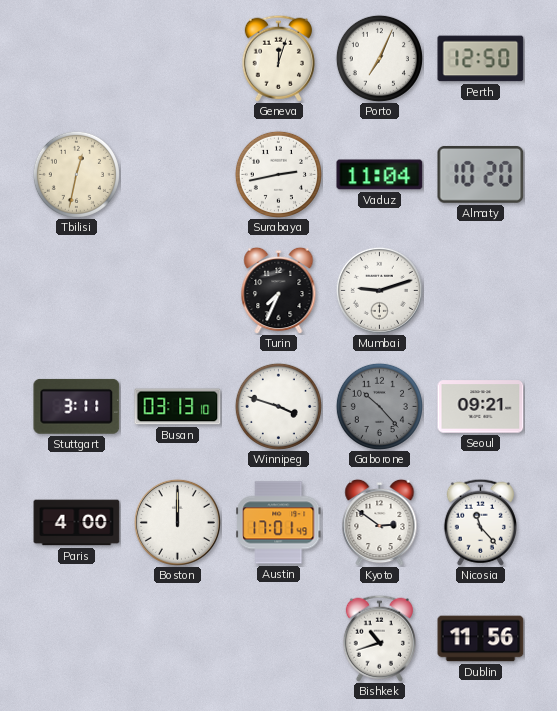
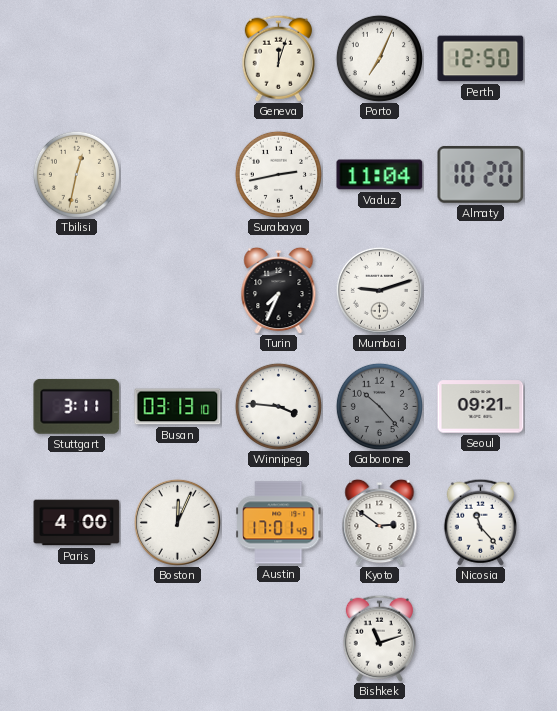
Winnipeg: 3:48 -> 3:46 (278, 406)
Boston: 12:00 -> 12:04 (177, 522)
Bishkek: 10:42 -> 11:12 (379, 638)
Dublin: 11:56 -> none (481, 639)
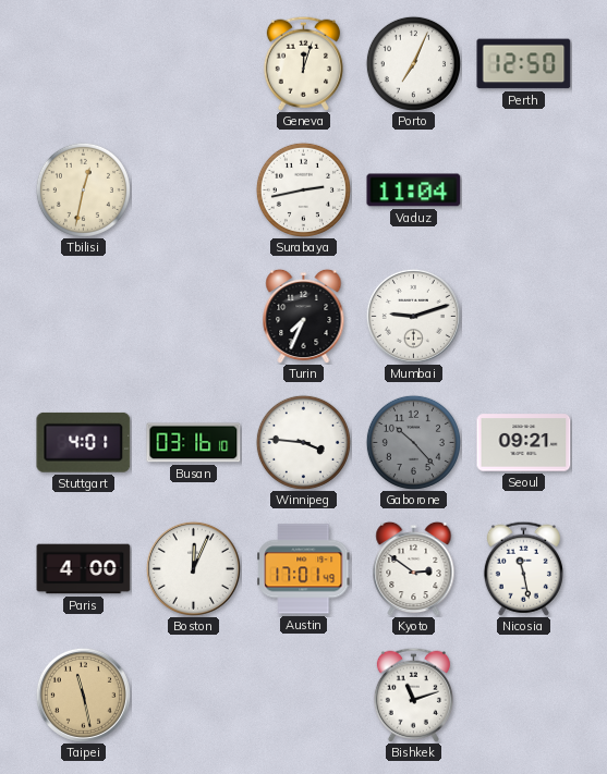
Almaty: 10:20 -> none (481, 174)
Stuttgart: 3:11 -> 4:01 (84, 442)
Busan: 03:13 -> 03:16 (194, 443)
Nicosia: 11:23 -> 11:28 (523, 568)
Taipei: none -> 11:28 (83, 695)
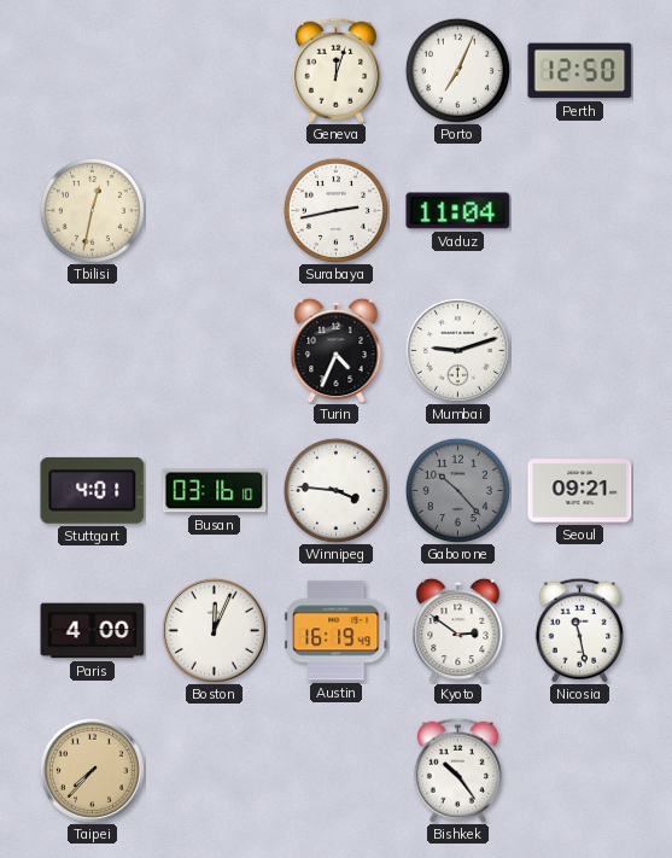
Turin: 7:34 -> 4:34 (337, 350)
Austin: 17:01 -> 16:19 (337, 631)
Taipei: 11:28 -> 7:37 (92, 770)
Bishkek: 11:12 -> 10:24 (457, 770)
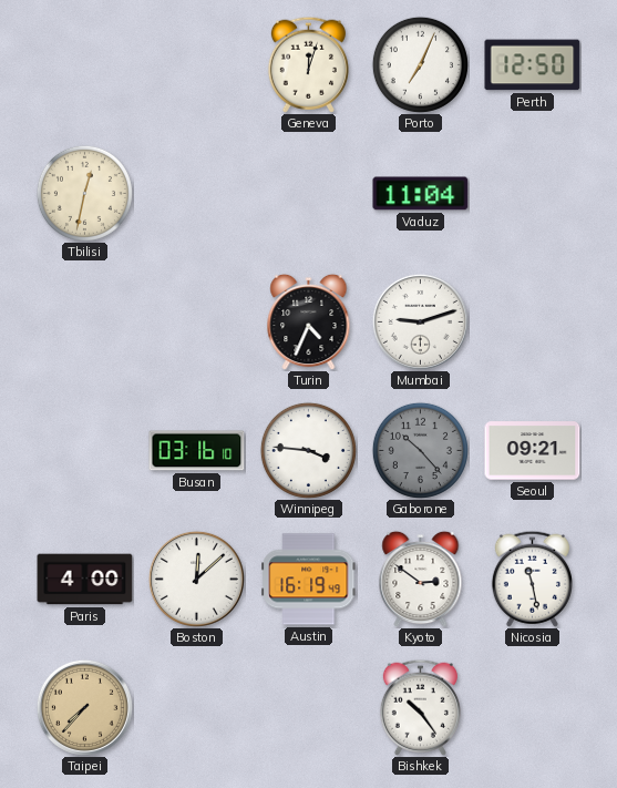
Surabaya: 2:43 -> none (335, 210)
Stuttgart: 4:01 -> none (93, 490)
Boston: 12:04 -> 12:08 (196, 579)
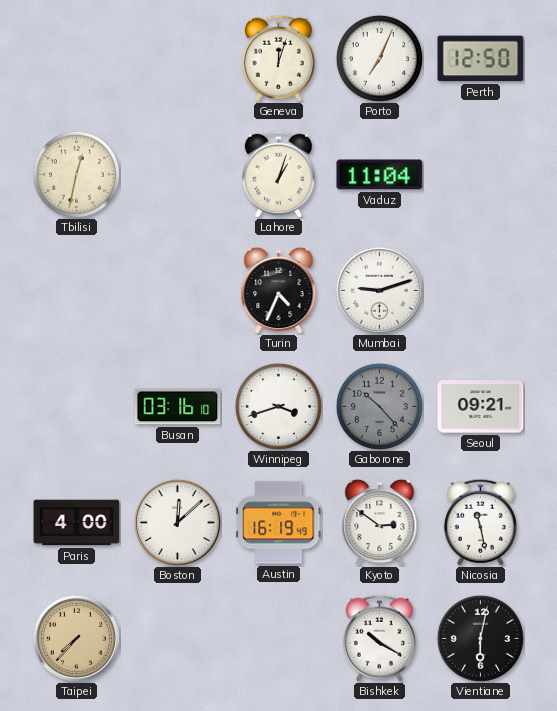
Lahore: none -> 1:03 (278, 174)
Winnipeg: 3:46 -> 3:42 (278, 406)
Bishkek: 10:24 -> 10:20 (379, 638)
Vientiane: none -> 6:02 (480, 638)
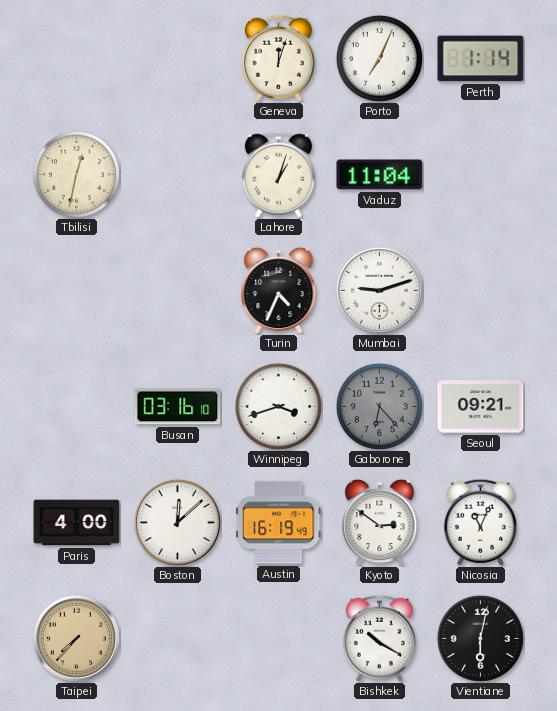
Perth: 12:50 -> 1:14 (481, 59)
Gaborone: 10:23 -> 6:23 (379, 406)
Nicosia: 11:28 -> 11:04 (480, 522)
